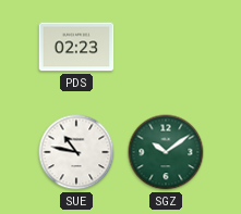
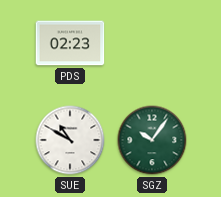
SUE: 10:47 -> 10:50 (70, 140)
SGZ: 10:09 -> 10:06 (152, 140)
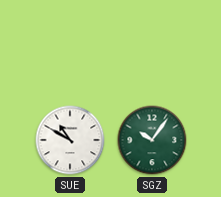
PDS: 02:23 -> none (70, 43)
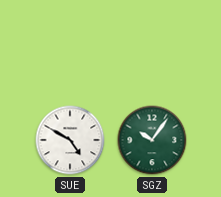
SUE: 10:50 -> 4:50 (70, 140)
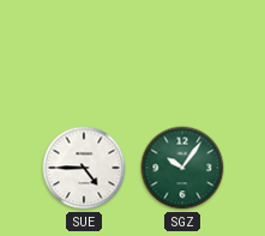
SUE: 4:50 -> 4:45 (84, 168)
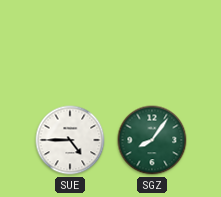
SGZ: 10:06 -> 8:06 (152, 140)
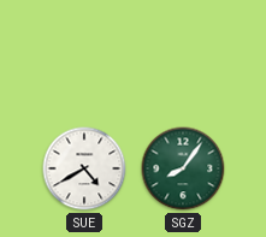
SUE: 4:45 -> 4:40 (84, 168)
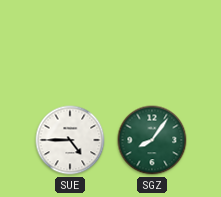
SUE: 4:40 -> 4:45 (70, 140)
